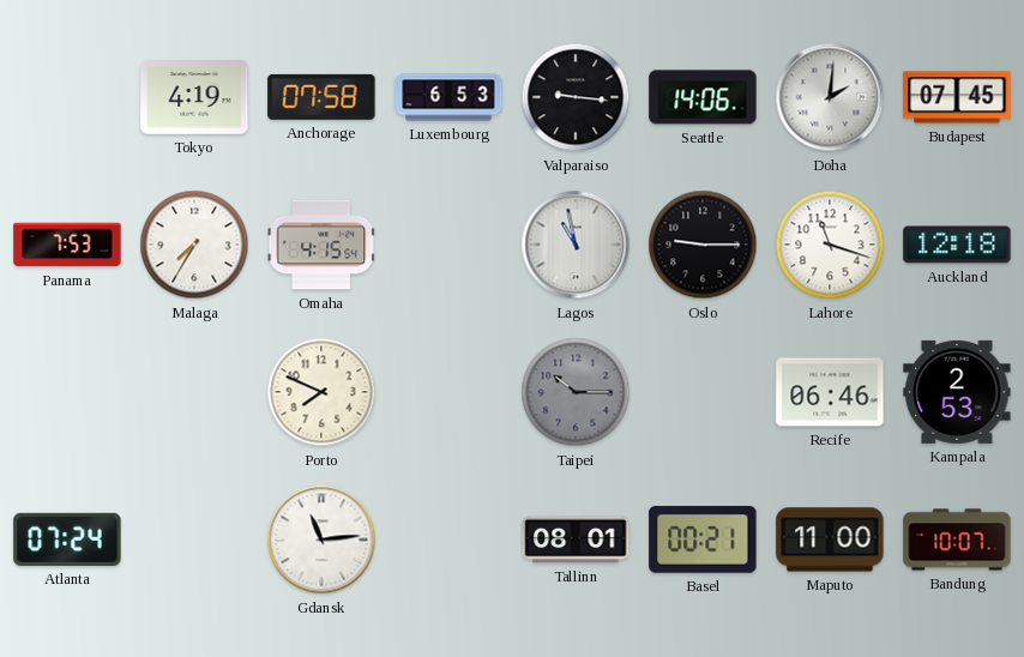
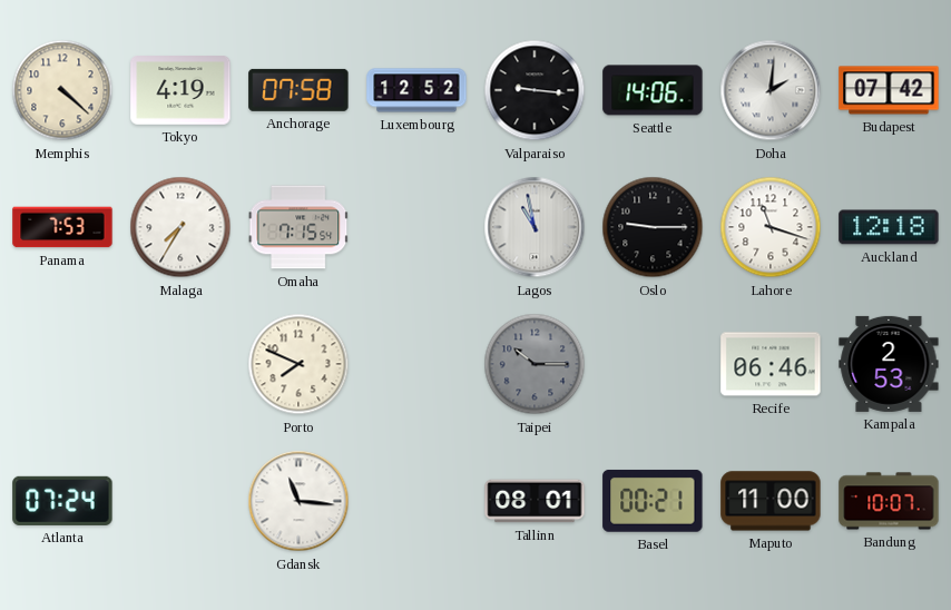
Memphis: none -> 4:22 (62, 90)
Luxembourg: 6:53 -> 12:52 (416, 90)
Budapest: 07:45 -> 07:42 (889, 90)
Omaha: 4:15 -> 7:15 (298, 227)
Gdansk: 11:14 -> 11:16 (298, 501)
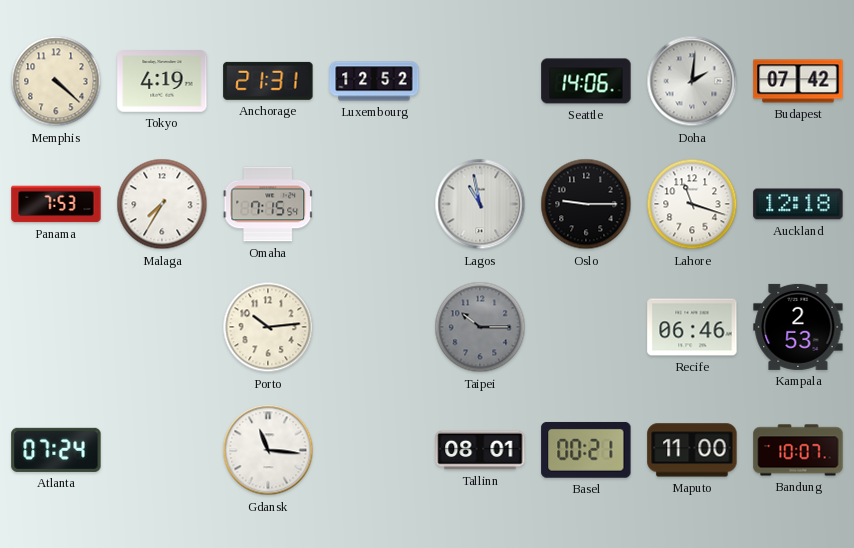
Anchorage: 07:58 -> 21:31 (268, 81)
Valparaiso: 9:16 -> none (535, 90)
Porto: 7:49 -> 10:14 (268, 327)
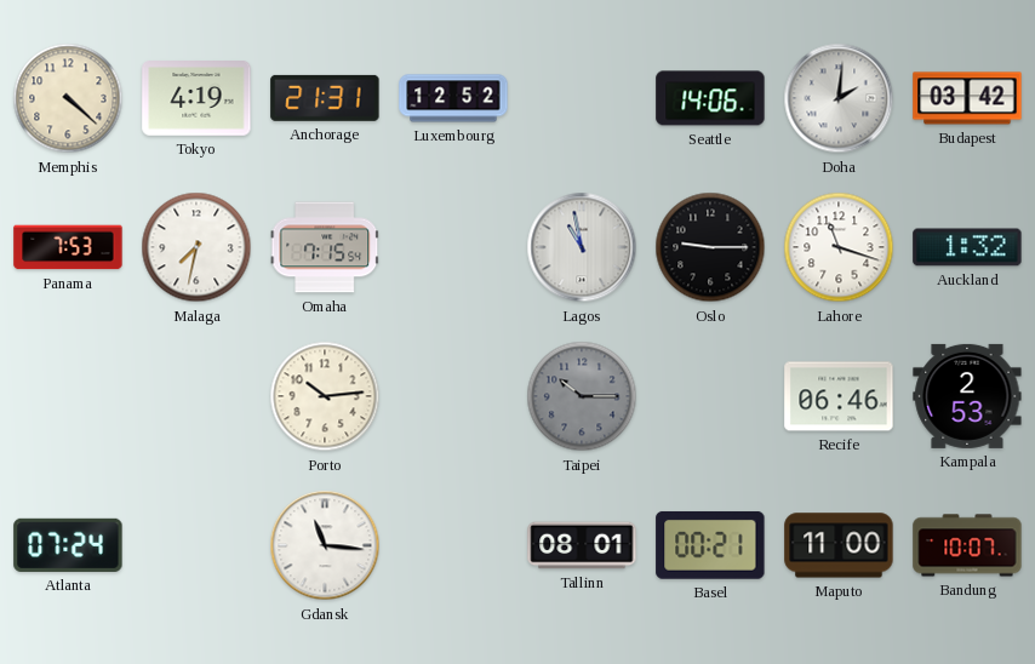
Budapest: 07:42 -> 03:42 (967, 98)
Malaga: 7:35 -> 7:32 (196, 247)
Auckland: 12:18 -> 1:32 (967, 247)
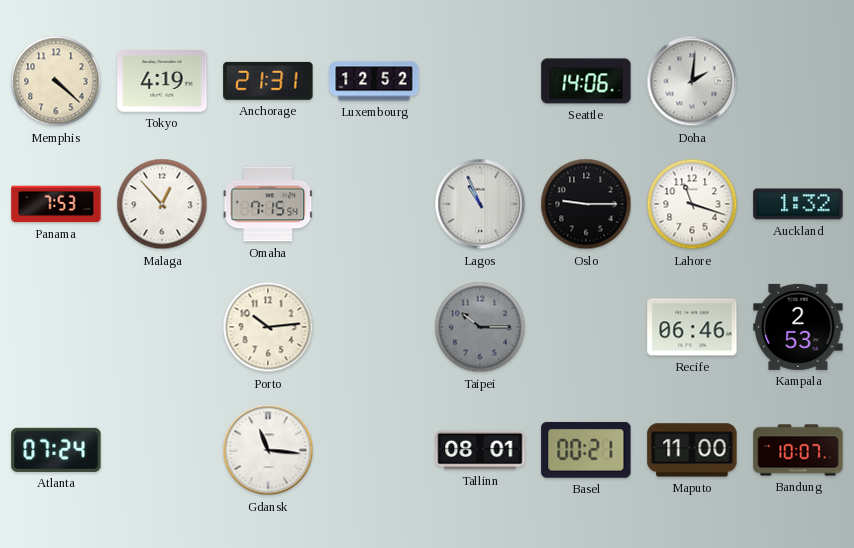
Budapest: 03:42 -> none (967, 98)
Malaga: 7:32 -> 12:53 (162, 204)
Lagos: 10:58 -> 10:56 (480, 204)
